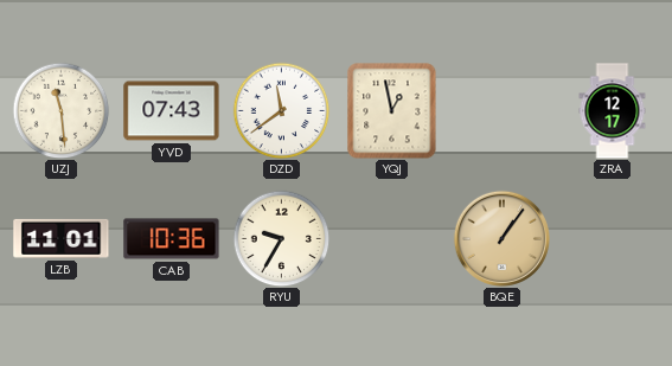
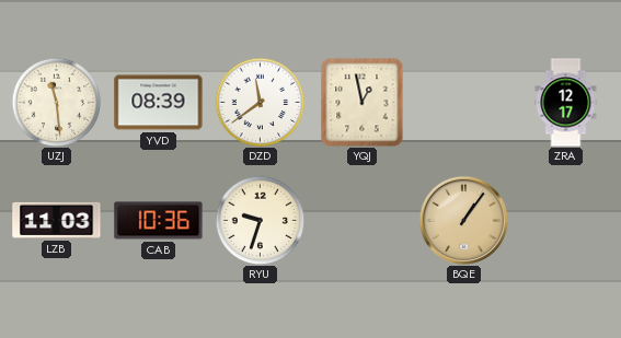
YVD: 07:43 -> 08:39 (159, 103)
LZB: 11:01 -> 11:03 (57, 220)
RYU: 9:35 -> 9:33 (260, 220)
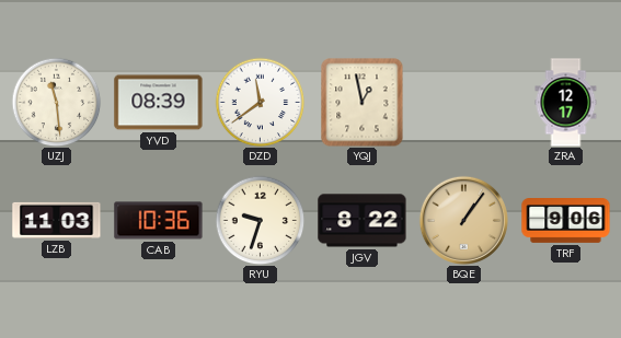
JGV: none -> 8:22 (363, 221)
TRF: none -> 9:06 (566, 221)
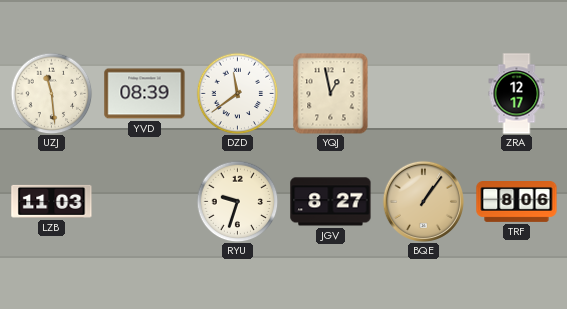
CAB: 10:36 -> none (159, 221)
JGV: 8:22 -> 8:27 (331, 202)
TRF: 9:06 -> 8:06 (517, 202)
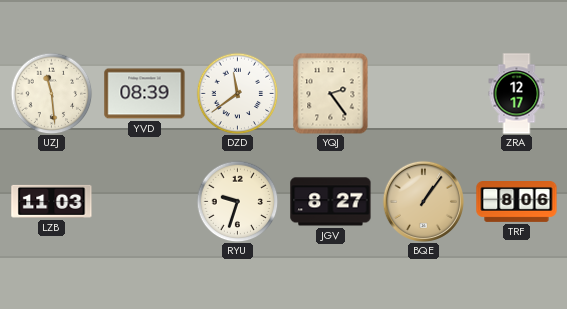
YQJ: 12:58 -> 2:24 (331, 93)
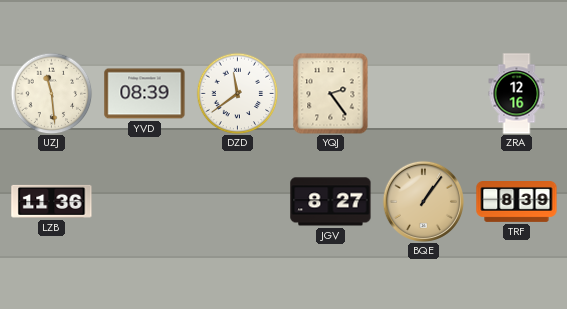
ZRA: 12:17 -> 12:16 (517, 94)
LZB: 11:03 -> 11:36 (52, 201)
RYU: 9:33 -> none (237, 201)
TRF: 8:06 -> 8:39 (517, 202)
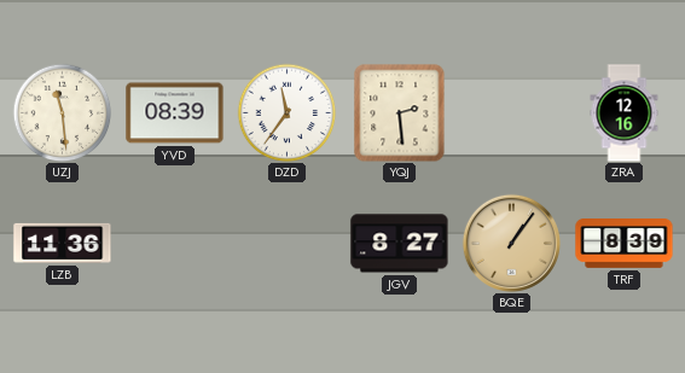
DZD: 11:39 -> 11:36 (286, 112)
YQJ: 2:24 -> 2:29 (400, 112)
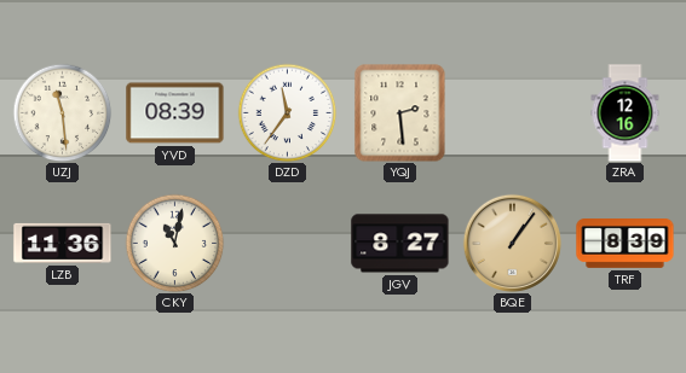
CKY: none -> 11:02 (174, 243)
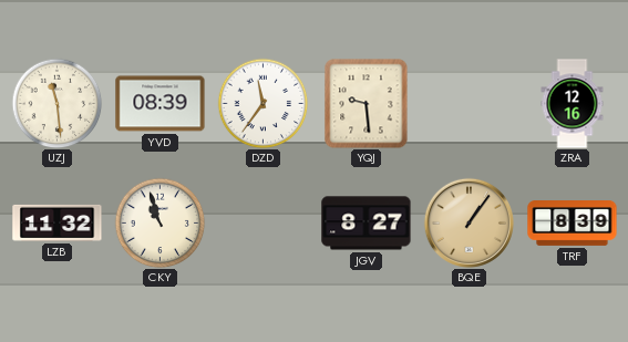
YQJ: 2:29 -> 9:29 (367, 103)
LZB: 11:36 -> 11:32 (58, 222)
CKY: 11:02 -> 10:57 (159, 222)
